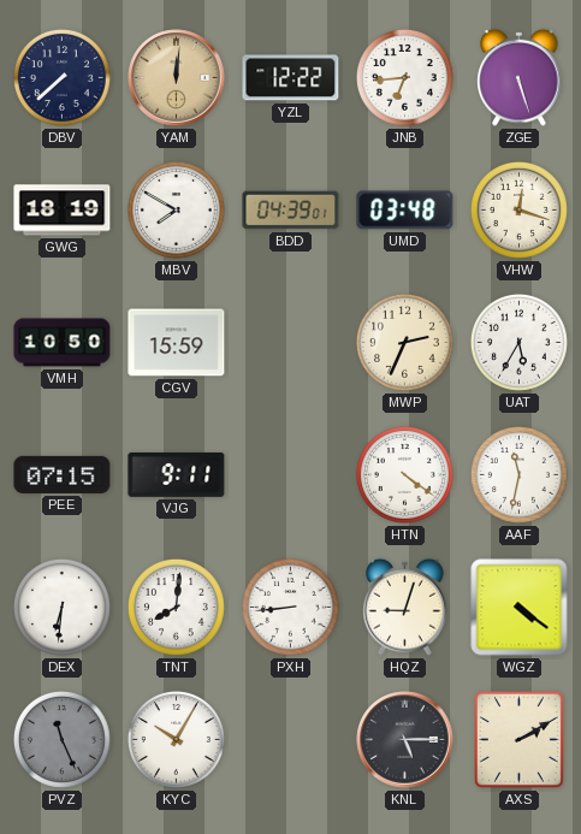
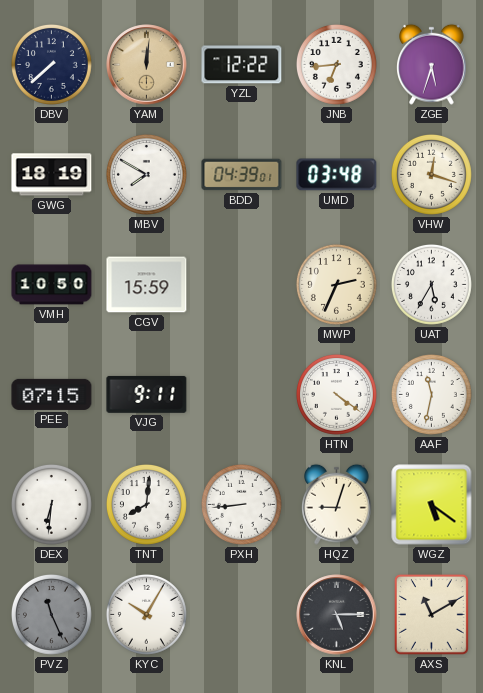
ZGE: 5:27 -> 5:33 (432, 64)
WGZ: 4:21 -> 5:21 (432, 505)
AXS: 2:10 -> 11:10 (431, 614)
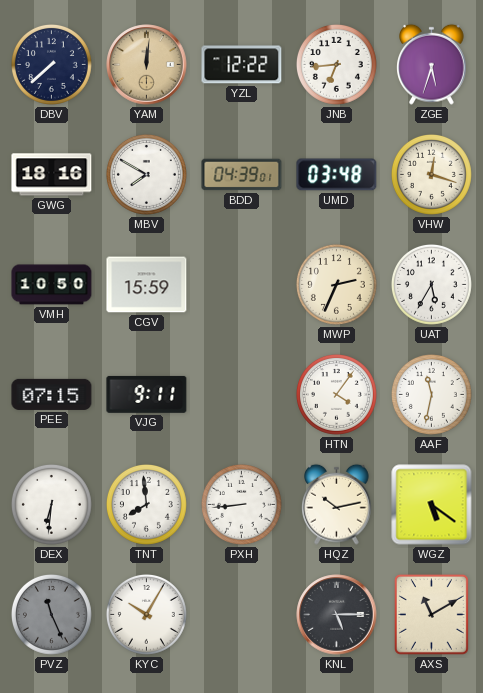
GWG: 18:19 -> 18:16 (52, 175)
HTN: 4:21 -> 4:06 (336, 394)
TNT: 8:01 -> 7:59 (146, 504)
HQZ: 9:03 -> 10:13 (337, 504)
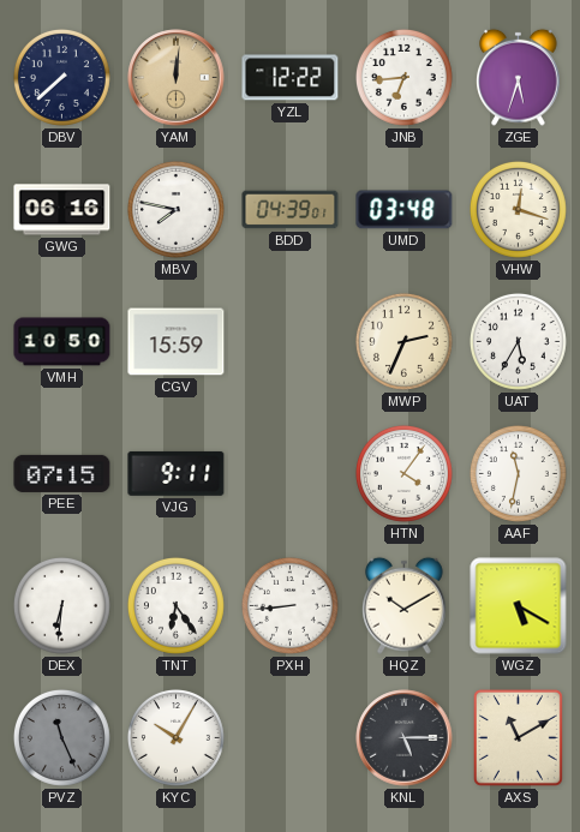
GWG: 18:16 -> 06:16 (62, 210)
MBV: 7:50 -> 7:47 (175, 209)
TNT: 7:59 -> 6:24 (175, 605)
HQZ: 10:13 -> 10:10 (405, 605)
WGZ: 5:21 -> 5:20 (519, 606)
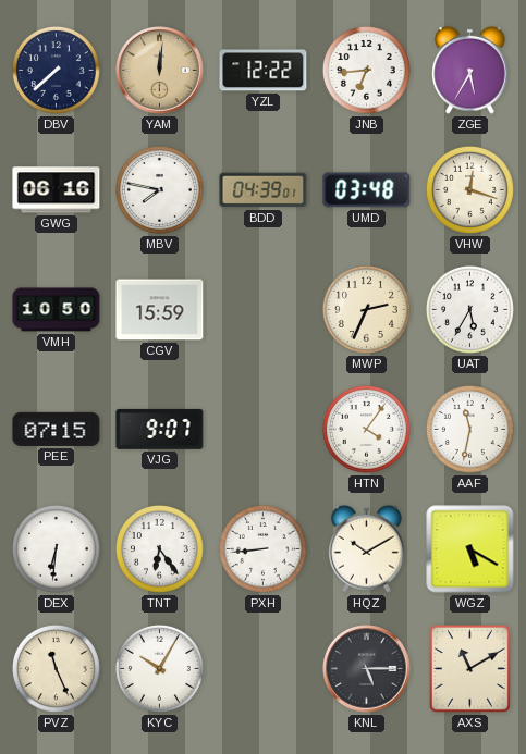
ZGE: 5:33 -> 5:35 (470, 70)
VJG: 9:11 -> 9:07 (160, 429)
PVZ dial: grey -> cream (56, 668)
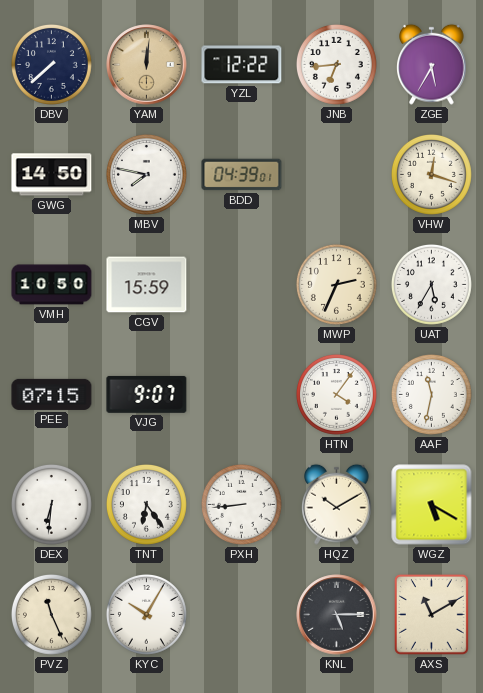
GWG: 06:16 -> 14:50 (52, 175)
UMD: 03:48 -> none (367, 190)
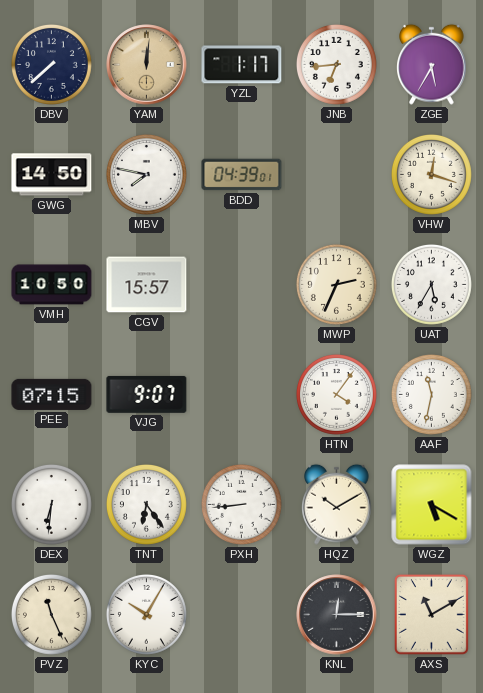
YZL: 12:22 -> 1:17 (242, 65)
CGV: 15:59 -> 15:57 (147, 285)
KNL: 5:15 -> 12:15 (337, 615)
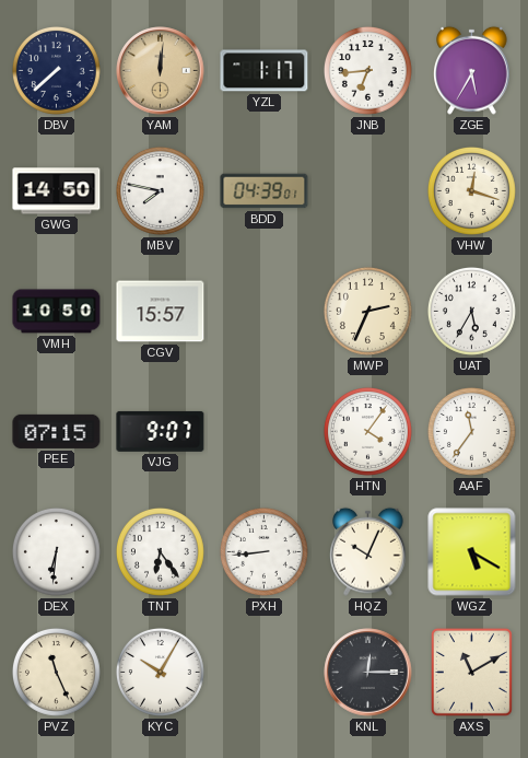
AAF: 11:32 -> 11:36 (471, 431)
HQZ: 10:10 -> 10:04 (368, 551)
